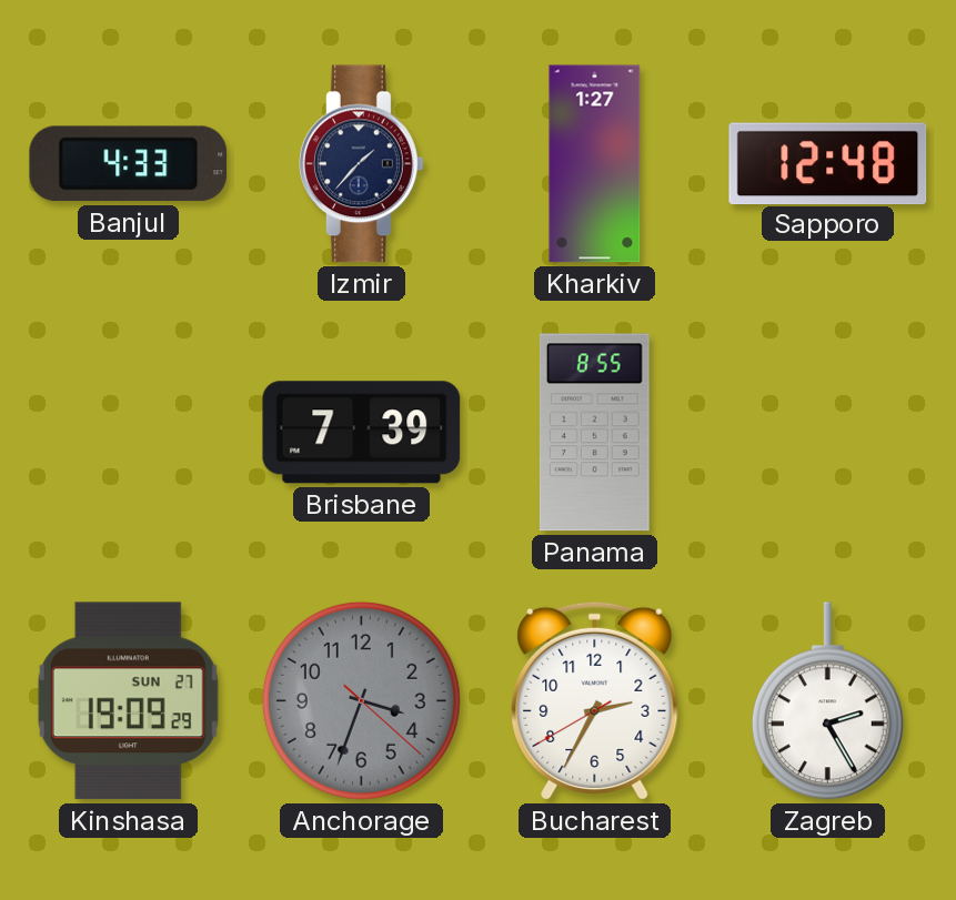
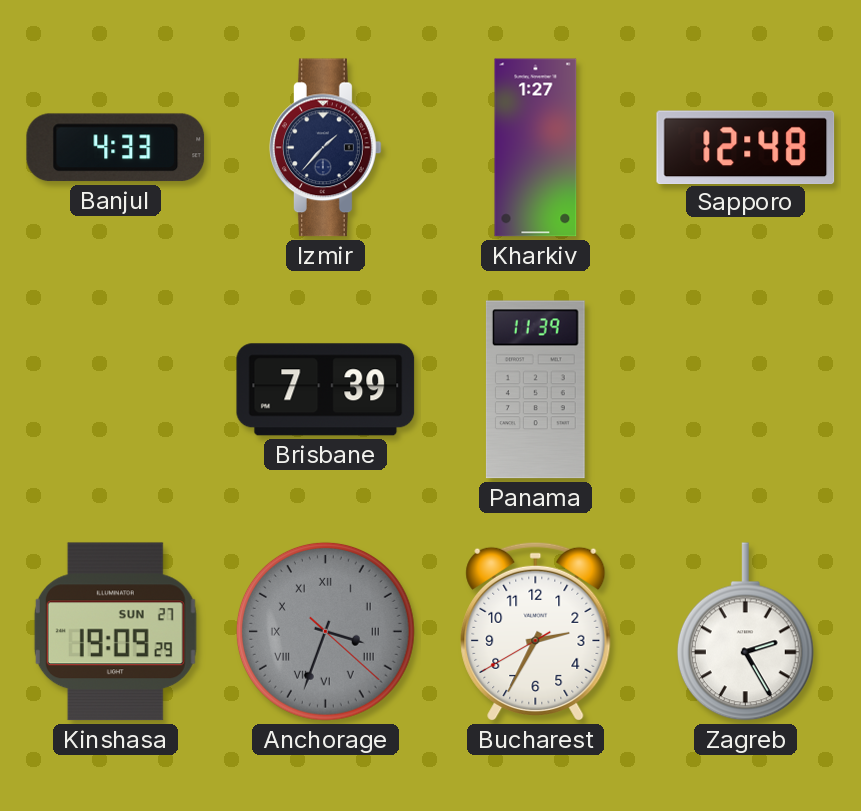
Panama: 8:55 -> 11:39 (535, 390)
Anchorage numerals: Arabic -> Roman (325, 631)
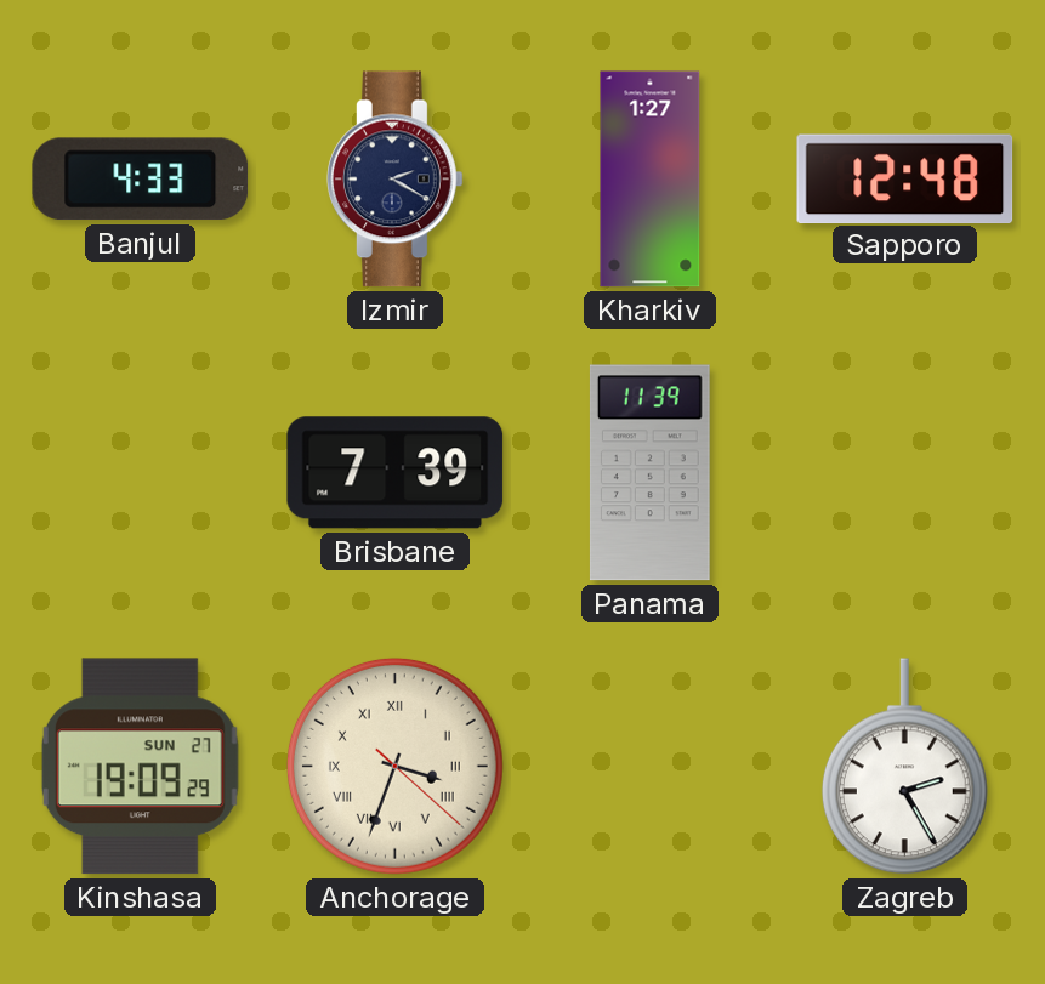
Izmir: 1:37 -> 2:20 (396, 180)
Anchorage dial: grey -> cream (394, 766)
Bucharest: 2:34 -> none (536, 631)
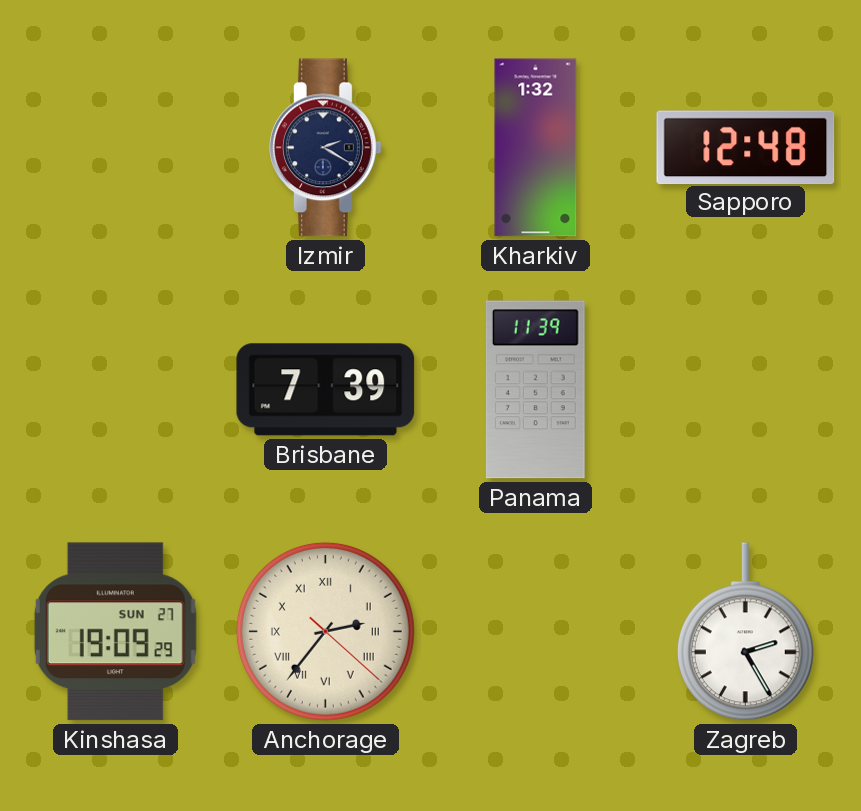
Banjul: 4:33 -> none (141, 180)
Kharkiv: 1:27 -> 1:32 (536, 148)
Anchorage: 3:33 -> 2:36 (325, 631)
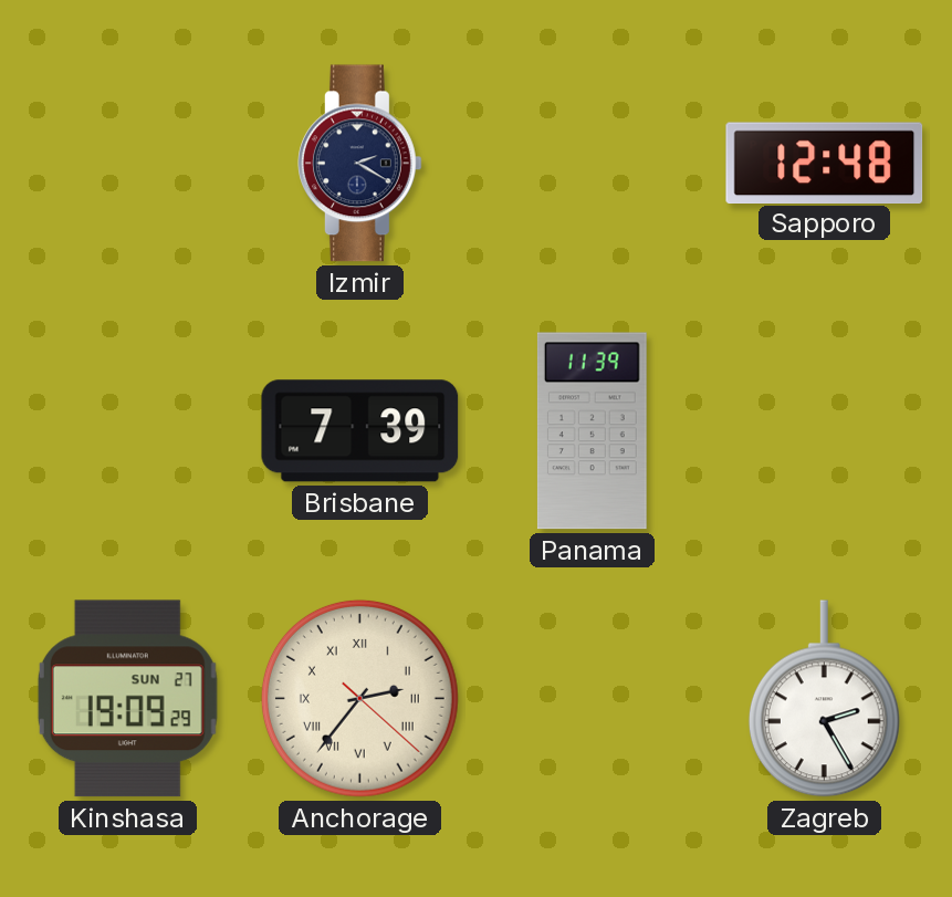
Kharkiv: 1:32 -> none (536, 148)
